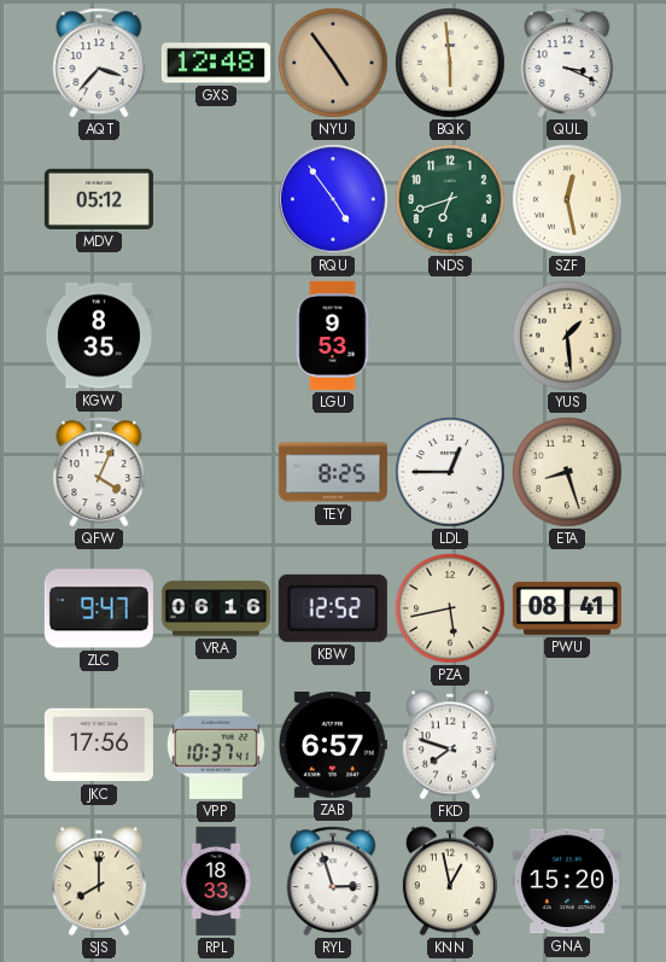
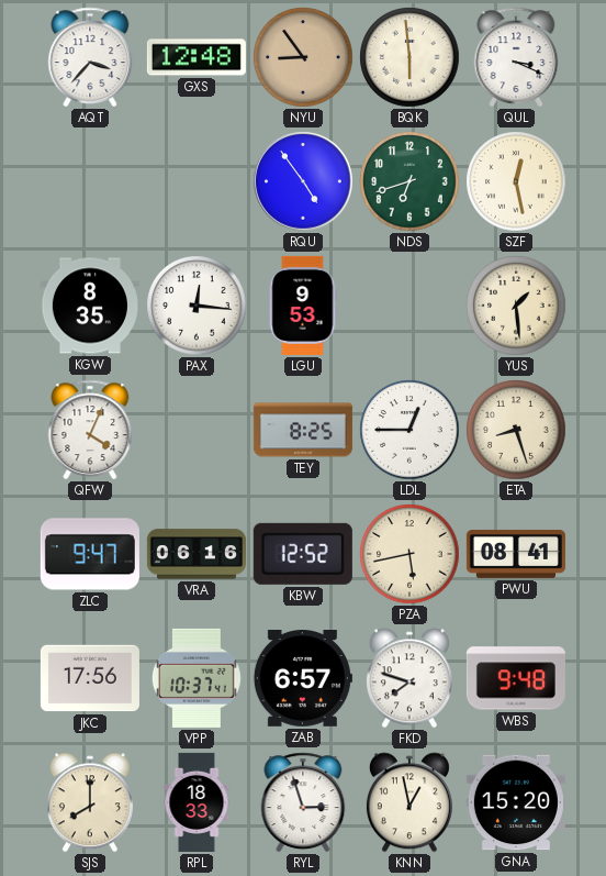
NYU: 4:54 -> 8:54 (303, 57)
MDV: 05:12 -> none (99, 199)
PAX: none -> 12:16 (197, 306)
WBS: none -> 9:48 (516, 678)
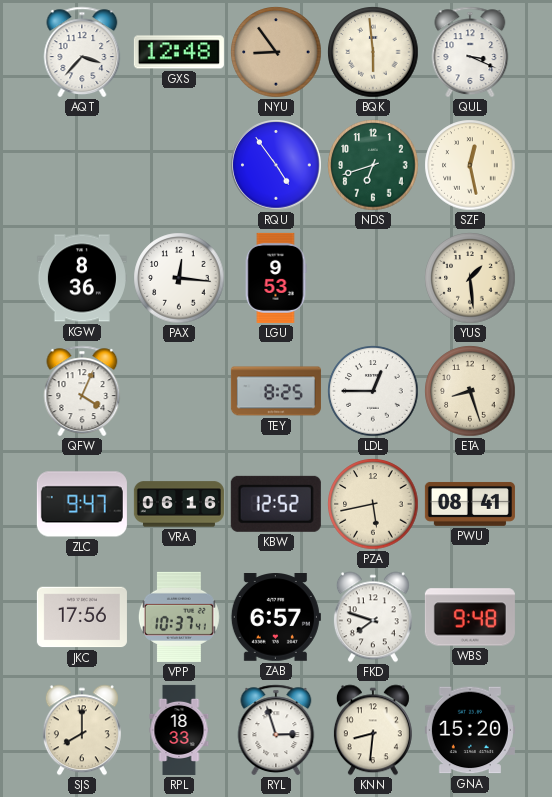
KGW: 8:35 -> 8:36 (82, 278)
KNN: 12:58 -> 8:31 (373, 730)
